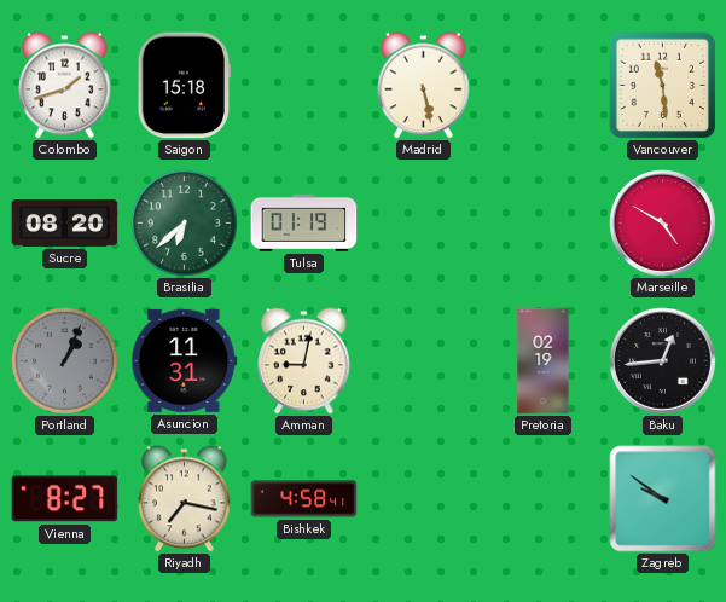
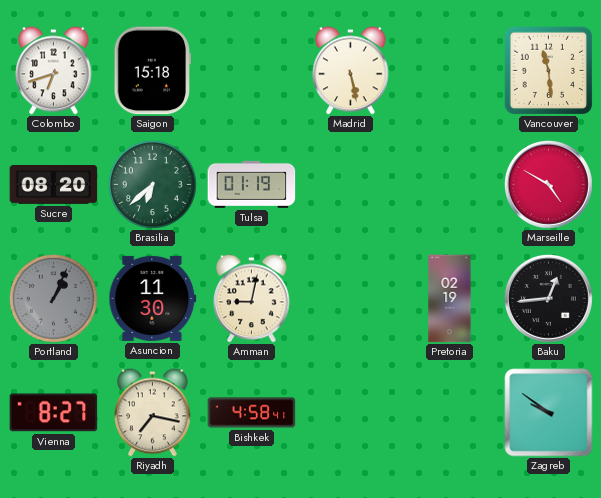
Colombo: 1:42 -> 6:42 (54, 71)
Asuncion: 11:31 -> 11:30 (153, 298)
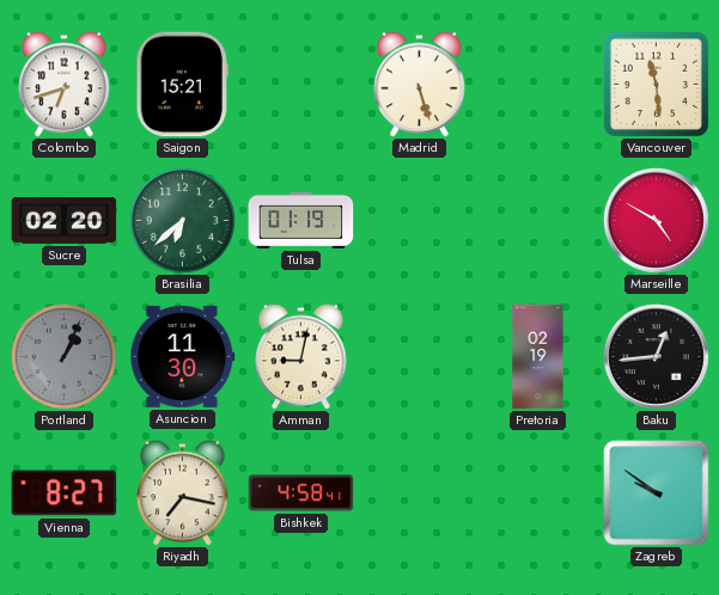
Saigon: 15:18 -> 15:21 (182, 85)
Madrid: 5:28 -> 5:27 (420, 85)
Sucre: 08:20 -> 02:20 (65, 221)
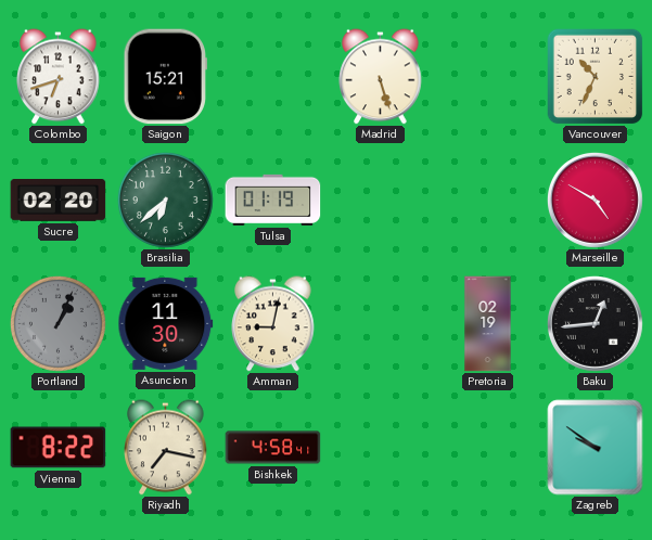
Vancouver: 11:29 -> 10:34 (595, 76)
Vienna: 8:27 -> 8:22 (59, 448)
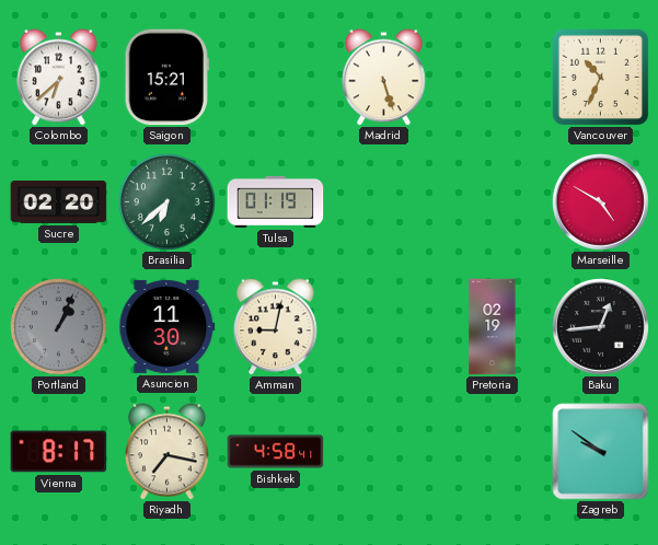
Colombo: 6:42 -> 6:38 (59, 78)
Vienna: 8:22 -> 8:17 (59, 452)
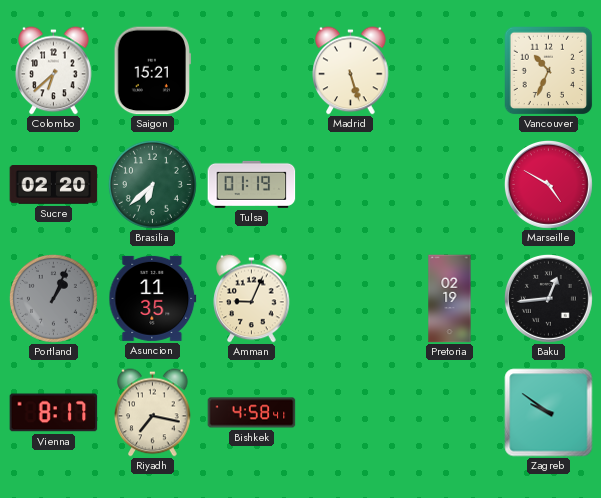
Asuncion: 11:30 -> 11:35 (153, 298)
Amman: 9:02 -> 9:04 (252, 299)
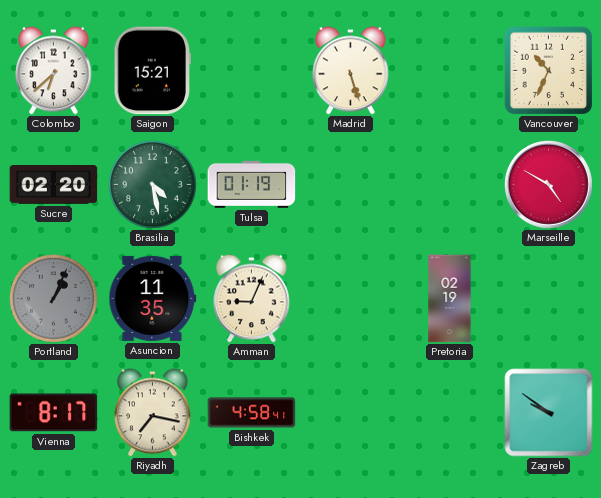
Brasilia: 6:38 -> 4:28 (152, 184)
Baku: 12:44 -> none (548, 298)
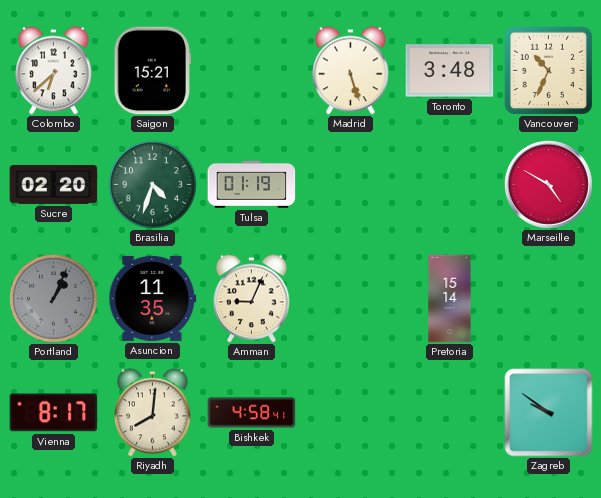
Toronto: none -> 3:48 (450, 71)
Brasilia: 4:28 -> 4:33 (152, 184)
Pretoria: 02:19 -> 15:14 (450, 299)
Riyadh: 7:17 -> 8:01 (153, 413)
